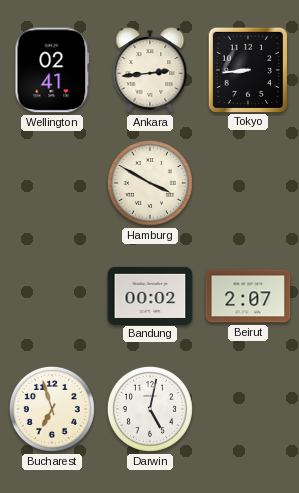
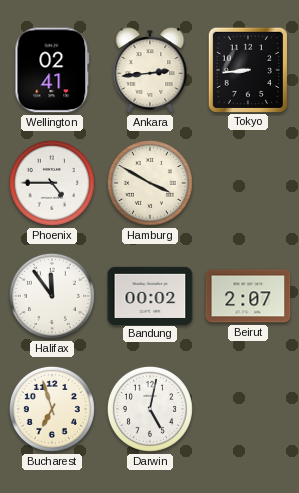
Phoenix: none -> 4:45 (52, 183)
Halifax: none -> 11:54 (52, 296)
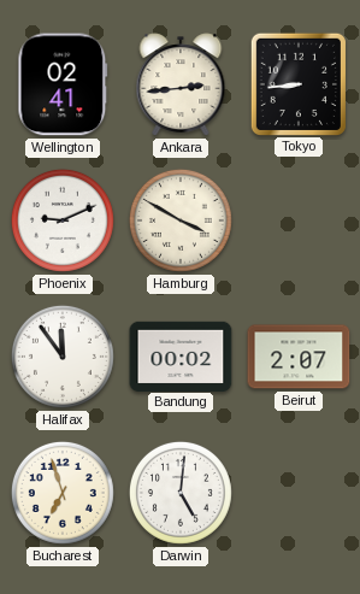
Phoenix: 4:45 -> 9:11 (63, 220)
Darwin: 5:02 -> 5:01 (181, 493)
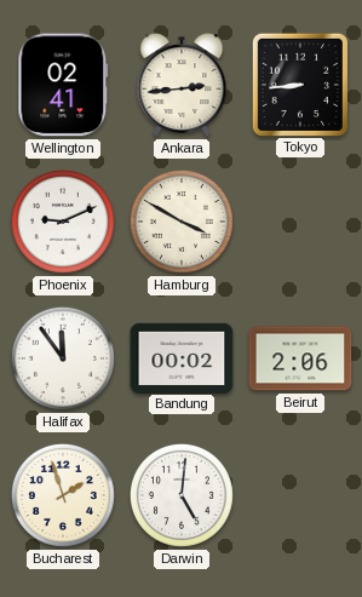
Beirut: 2:07 -> 2:06 (300, 358)
Bucharest: 6:57 -> 1:57 (63, 495)
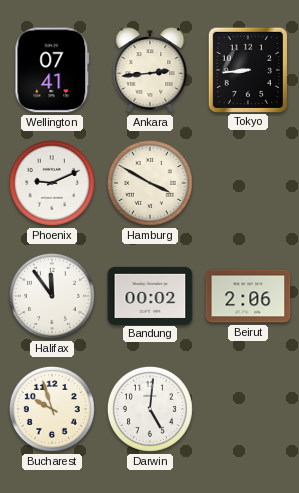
Wellington: 02:41 -> 07:41 (52, 70)
Bucharest: 1:57 -> 9:57 (52, 409)
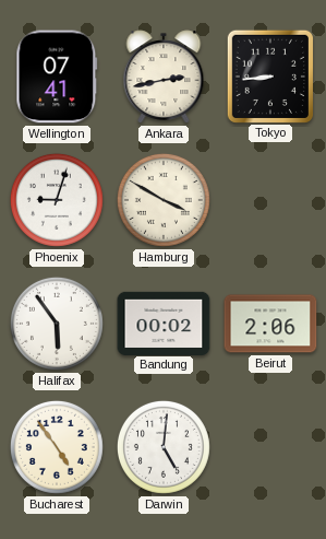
Ankara: 2:44 -> 2:43 (164, 77)
Phoenix: 9:11 -> 9:03 (57, 200)
Halifax: 11:54 -> 5:54 (57, 324)
Bucharest: 9:57 -> 4:54 (57, 447)
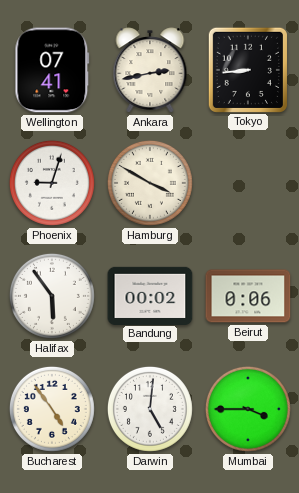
Beirut: 2:06 -> 0:06 (248, 296)
Mumbai: none -> 3:45 (248, 409)
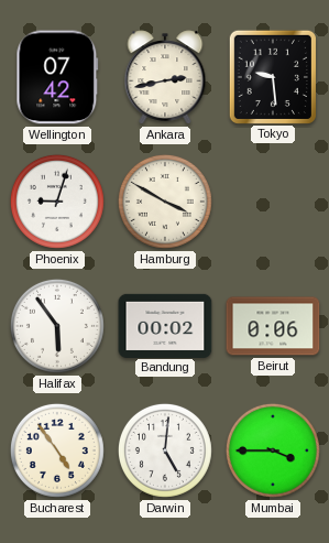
Wellington: 07:41 -> 07:42 (57, 77)
Tokyo: 8:44 -> 9:29 (273, 76)
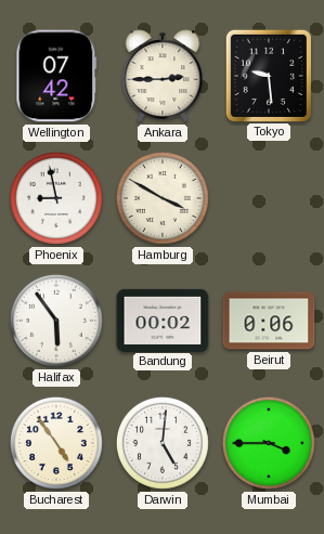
Ankara: 2:43 -> 2:45 (163, 76)
Phoenix: 9:03 -> 8:58 (56, 198)
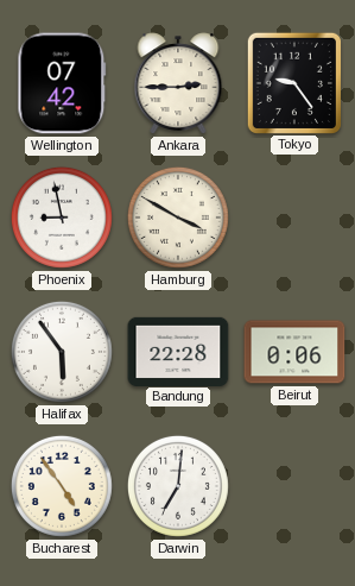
Tokyo: 9:29 -> 9:24 (294, 82)
Bandung: 00:02 -> 22:28 (178, 351)
Darwin: 5:01 -> 7:01 (178, 486)
Mumbai: 3:45 -> none (269, 443)
